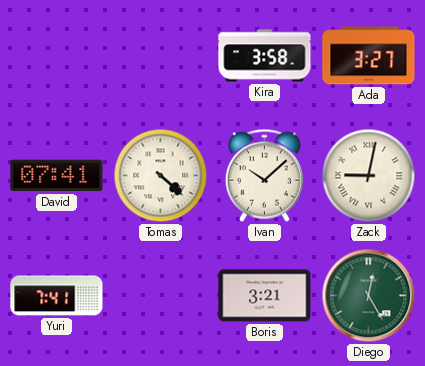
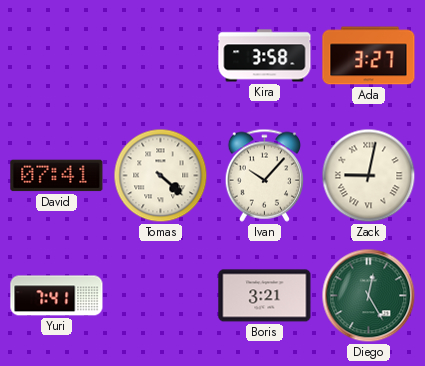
Ivan: 10:08 -> 10:07 (264, 175)
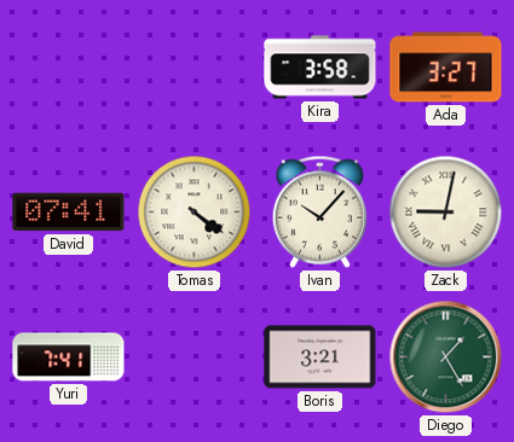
Tomas: 4:22 -> 4:21 (195, 213)
Diego: 12:25 -> 1:25 (446, 357)
